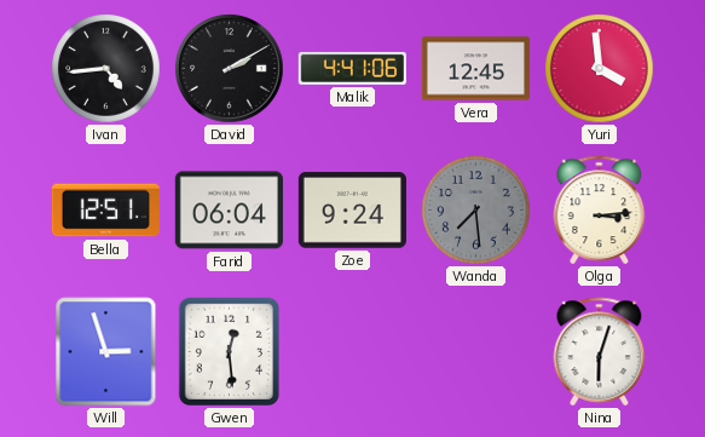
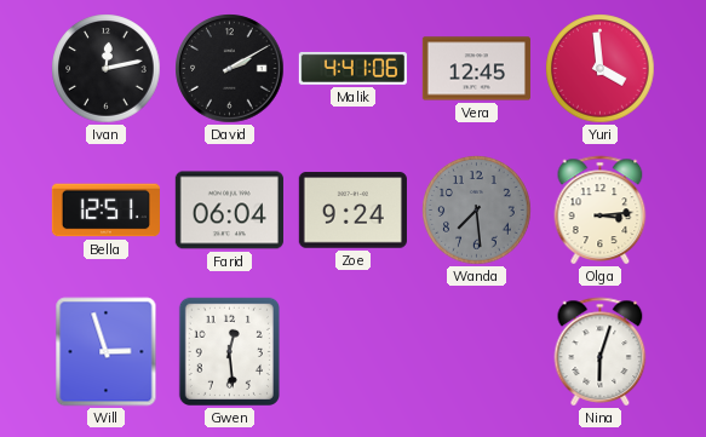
Ivan: 4:44 -> 12:13 (107, 69)
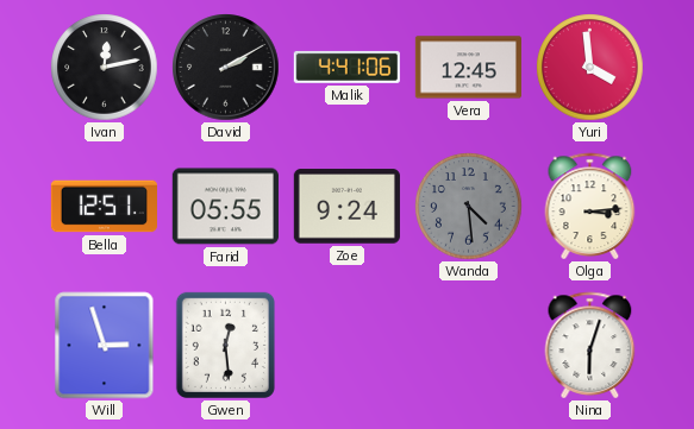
Farid: 06:04 -> 05:55 (225, 207)
Wanda: 7:29 -> 4:29 (469, 207)
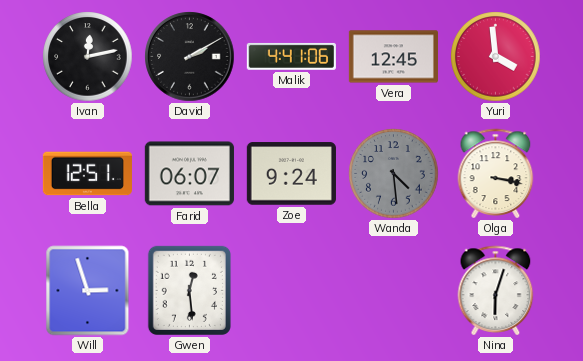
Farid: 05:55 -> 06:07 (189, 174)
Olga: 3:14 -> 3:17 (496, 173)
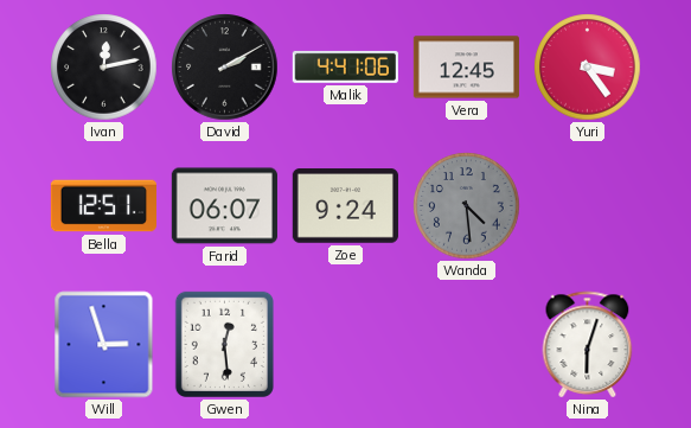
Yuri: 3:59 -> 3:24 (588, 68)
Olga: 3:17 -> none (496, 173)
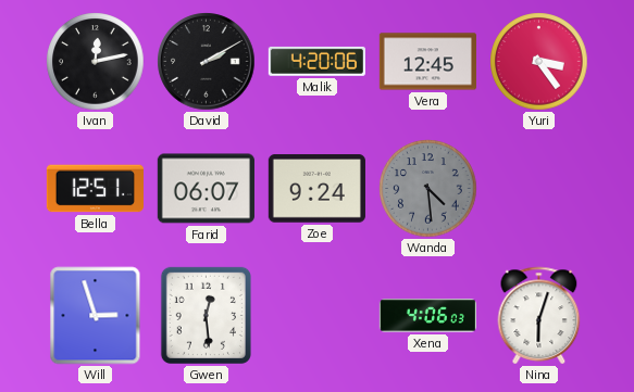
Malik: 4:41 -> 4:20 (316, 61)
Xena: none -> 4:06 (427, 316)
